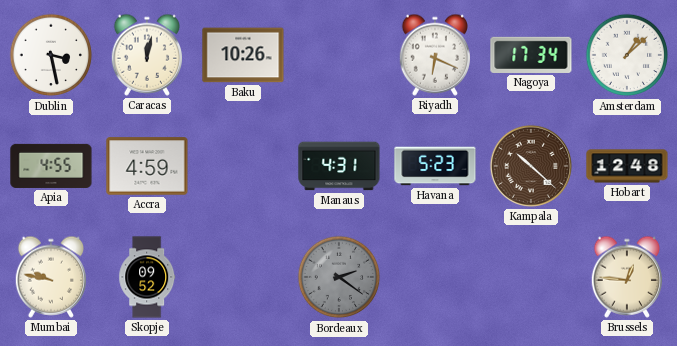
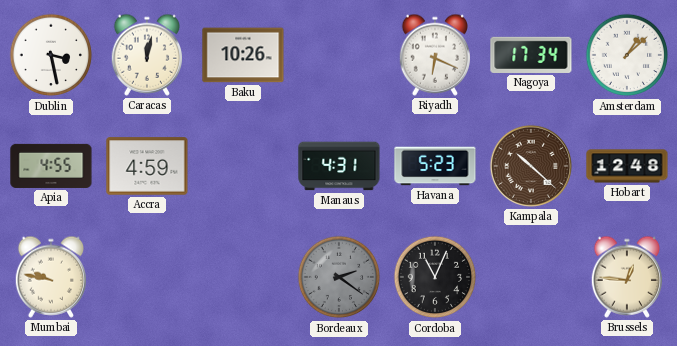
Skopje: 09:52 -> none (147, 277)
Cordoba: none -> 11:04 (435, 277)
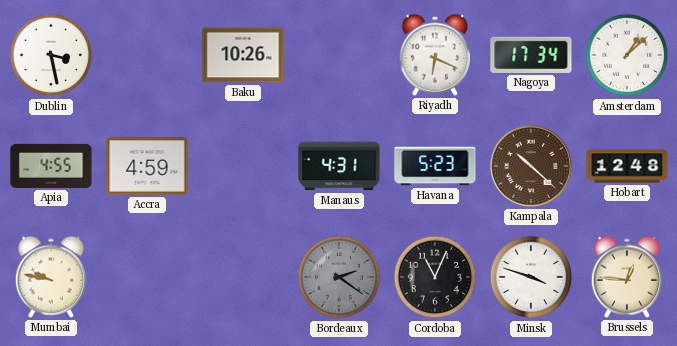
Caracas: 12:02 -> none (146, 55)
Minsk: none -> 3:48 (531, 277)
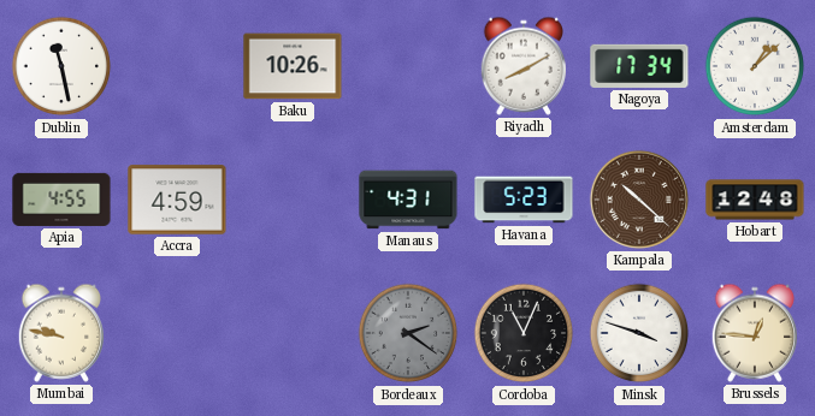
Dublin: 3:28 -> 11:28 (61, 66)
Riyadh: 6:19 -> 8:10 (522, 66)
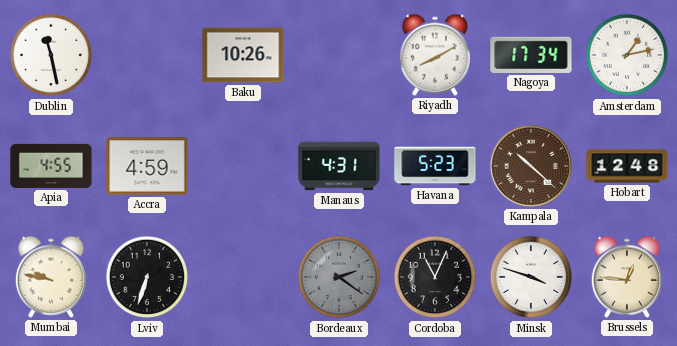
Amsterdam: 1:08 -> 1:13 (627, 55)
Lviv: none -> 6:33 (147, 277)
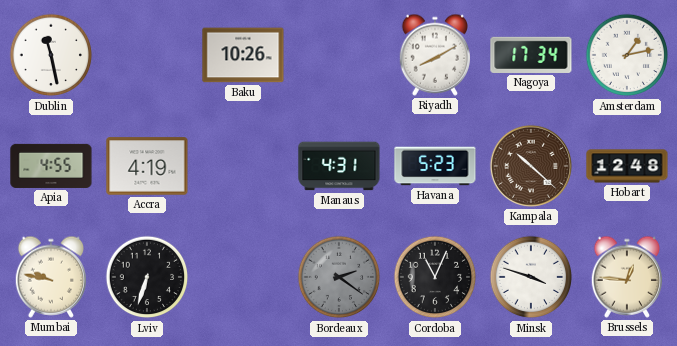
Accra: 4:59 -> 4:19 (147, 166)
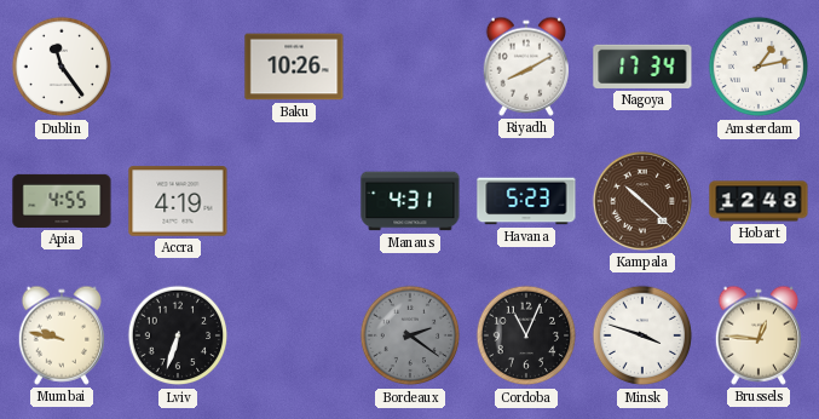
Dublin: 11:28 -> 11:24 (62, 67)
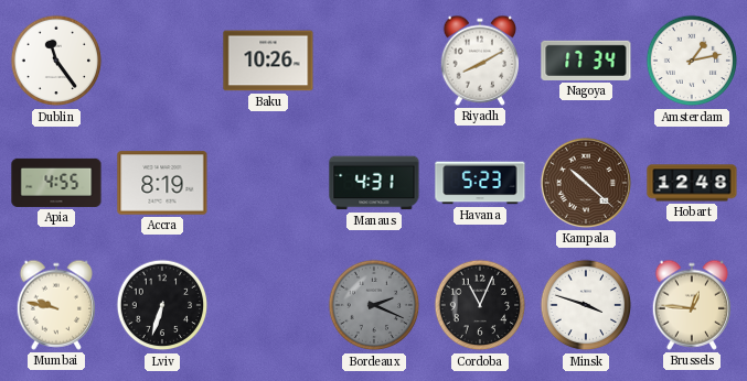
Accra: 4:19 -> 8:19 (162, 183)
Bordeaux: 2:21 -> 2:19 (374, 305)
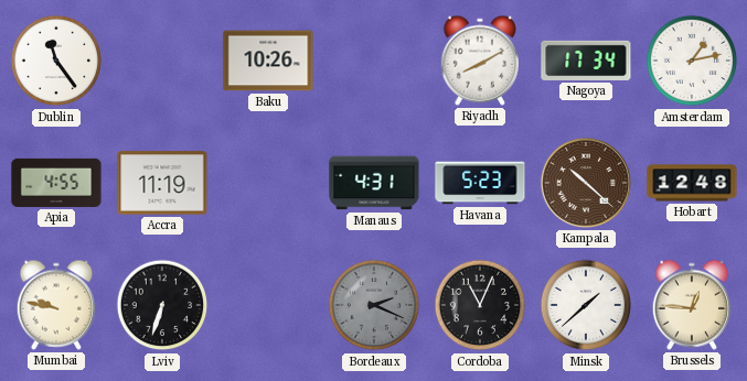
Accra: 8:19 -> 11:19 (162, 183)
Minsk: 3:48 -> 1:38 (586, 305)
